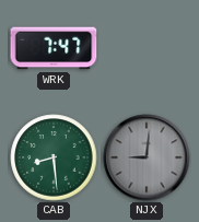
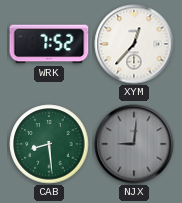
WRK: 7:47 -> 7:52 (49, 44)
XYM: none -> 12:37 (134, 44)
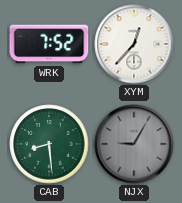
NJX: 9:01 -> 9:05 (134, 144)
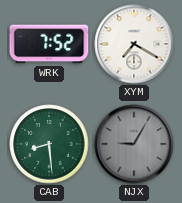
XYM: 12:37 -> 7:20 (134, 44)
